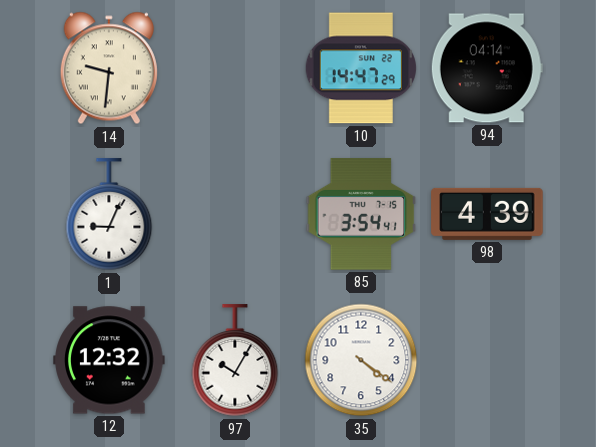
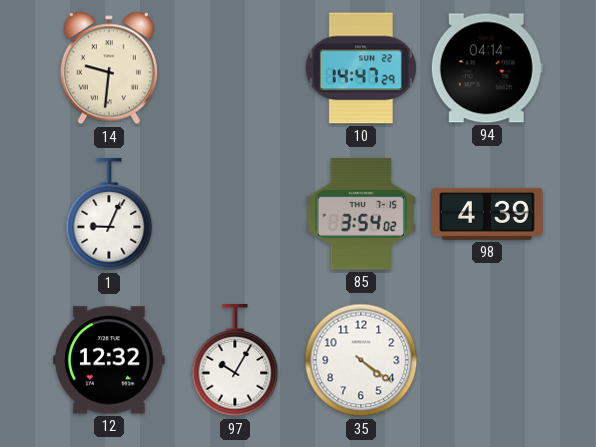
85: 3:54:41 -> 3:54:02 (361, 214)
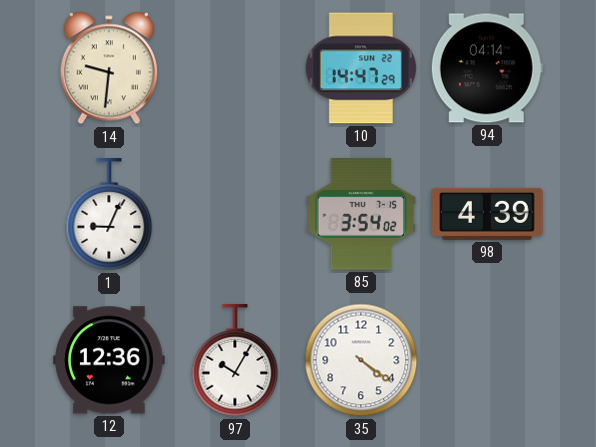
12: 12:32 -> 12:36 (109, 360)
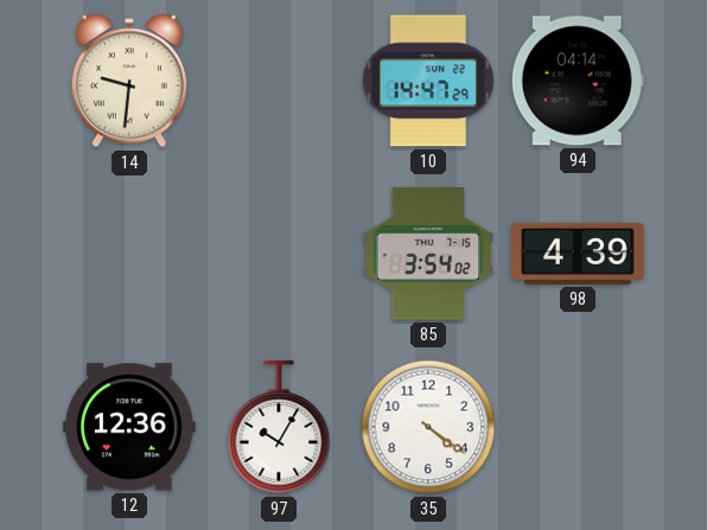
1: 9:04 -> none (109, 215)
